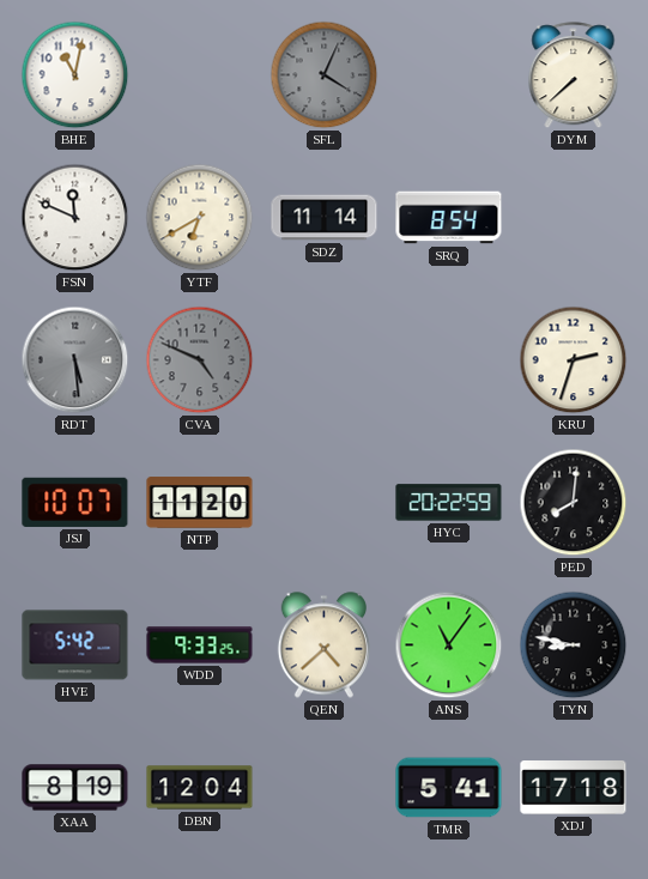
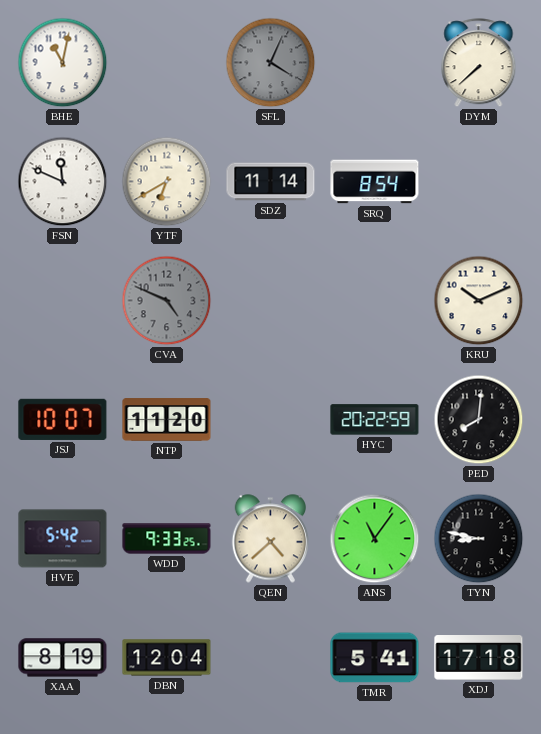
RDT: 5:29 -> none (75, 360)
KRU: 2:33 -> 10:11 (479, 301)
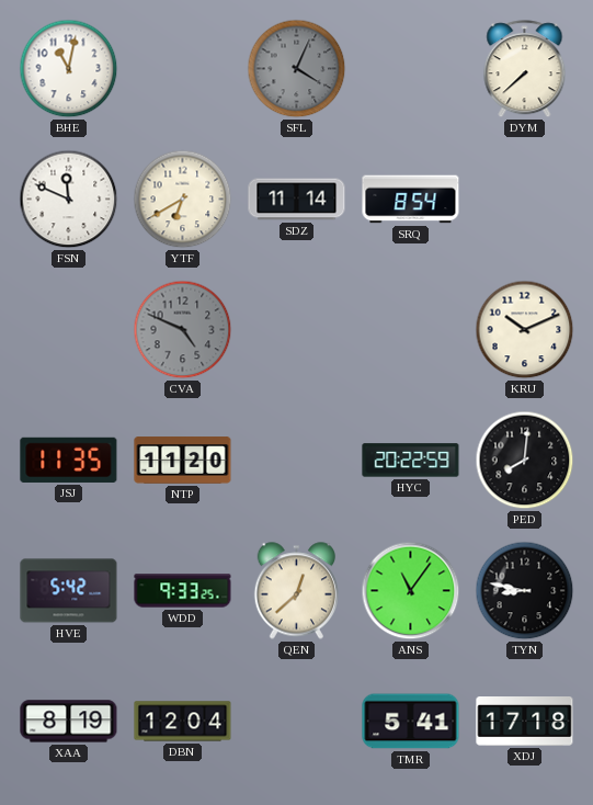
JSJ: 10:07 -> 11:35 (69, 460)
QEN: 4:38 -> 12:38 (296, 591)
